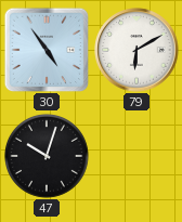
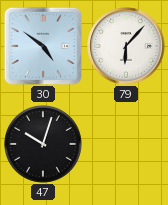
30: 4:54 -> 4:51 (43, 46)
79: 6:10 -> 6:07 (126, 46)
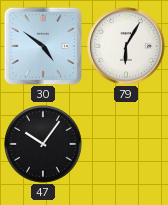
79: 6:07 -> 6:05 (126, 46)
47: 10:03 -> 10:06 (44, 145)
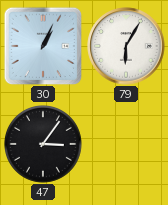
30: 4:51 -> 1:04 (43, 46)
47: 10:06 -> 3:06 (44, 145)
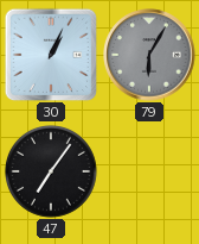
79 dial: white -> grey (149, 55)
47: 3:06 -> 7:06 (52, 173)
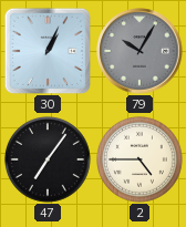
79: 6:05 -> 10:05 (139, 51)
2: none -> 4:45 (141, 161)
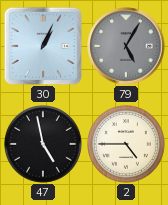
79: 10:05 -> 5:05 (126, 46)
47: 7:06 -> 4:58 (44, 145)
